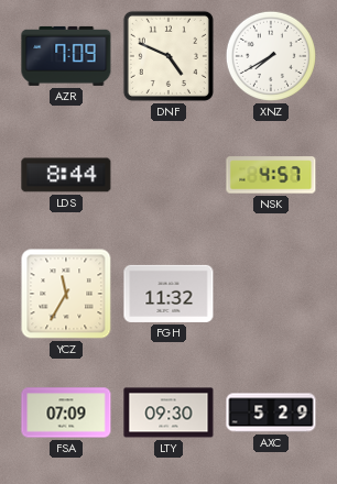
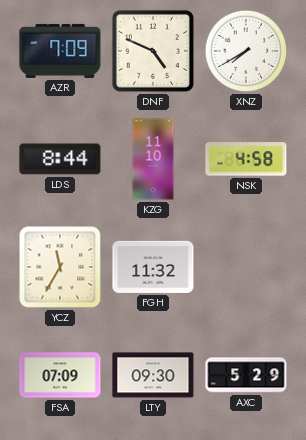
KZG: none -> 11:10 (153, 159)
NSK: 4:57 -> 4:58 (246, 159)
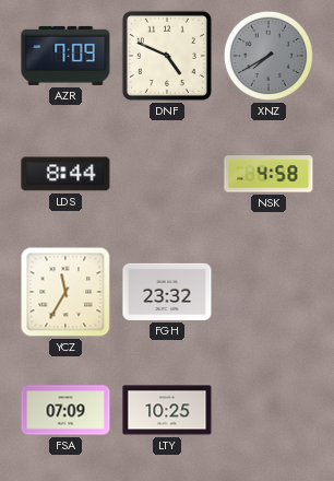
XNZ dial: white -> grey (269, 56)
KZG: 11:10 -> none (153, 159)
FGH: 11:32 -> 23:32 (167, 292)
LTY: 09:30 -> 10:25 (167, 410)
AXC: 5:29 -> none (246, 375)
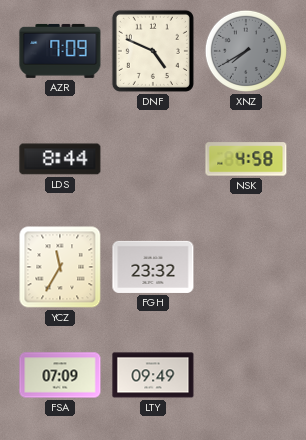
LTY: 10:25 -> 09:49 (153, 375)
